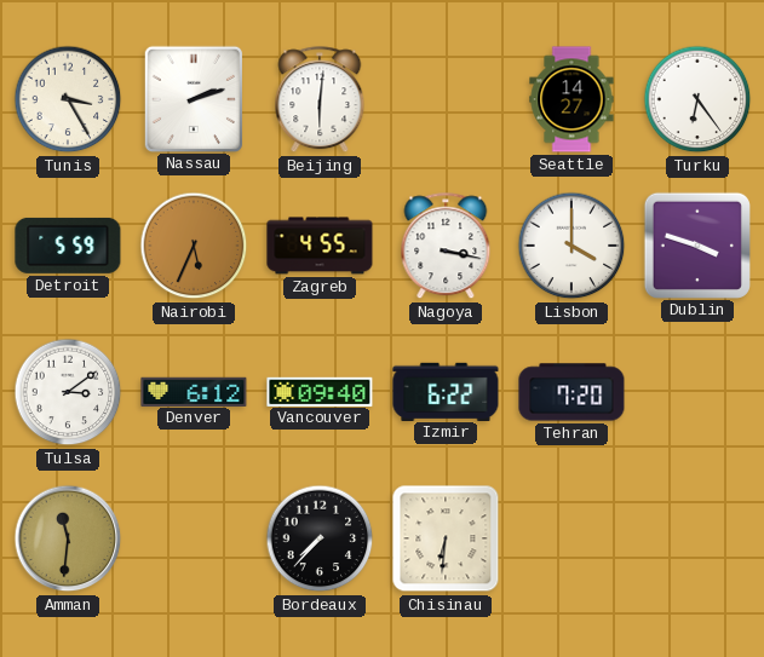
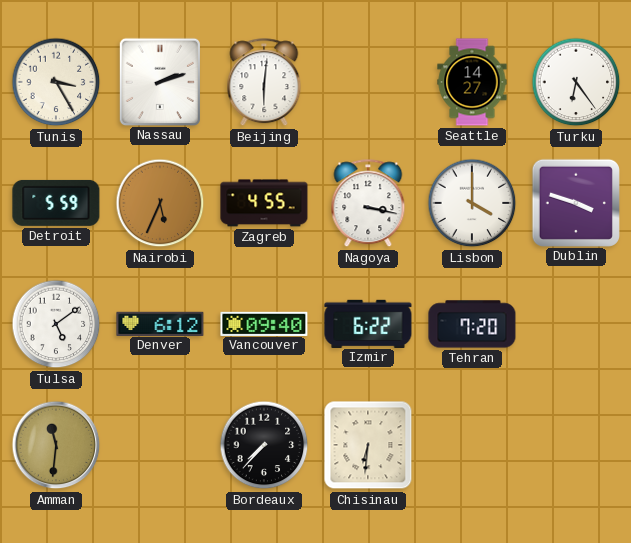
Tulsa: 3:09 -> 5:09 (56, 324)
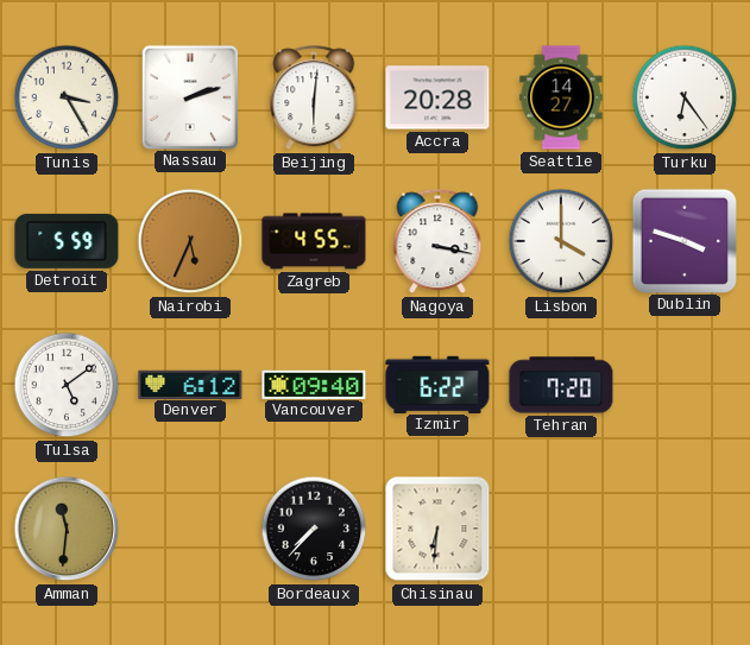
Accra: none -> 20:28 (437, 97)
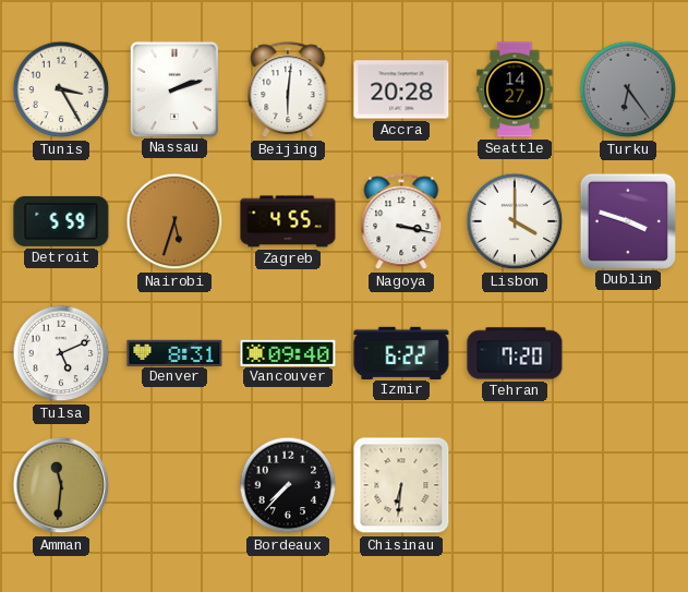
Turku dial: white -> grey (628, 89)
Nairobi: 5:34 -> 5:33 (174, 221)
Tulsa: 5:09 -> 5:11 (61, 353)
Denver: 6:12 -> 8:31 (174, 352)
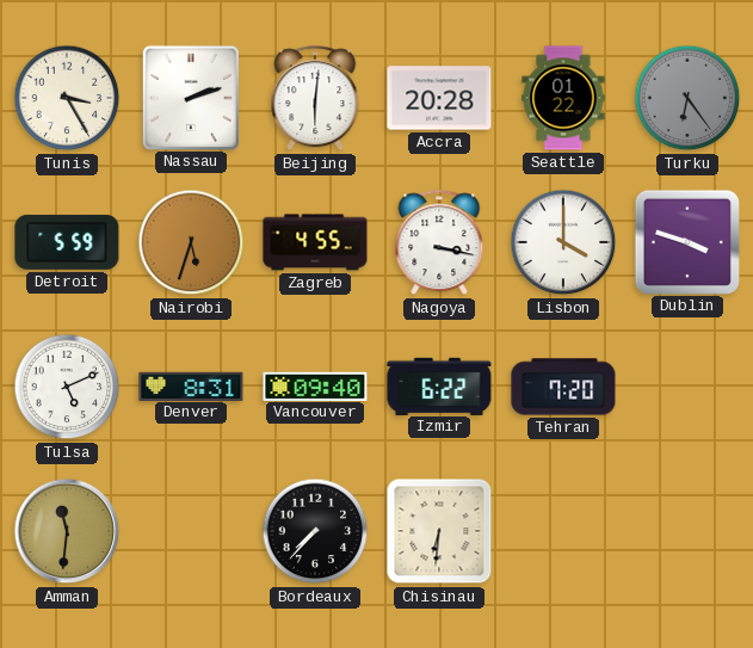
Seattle: 14:27 -> 01:22 (563, 98)
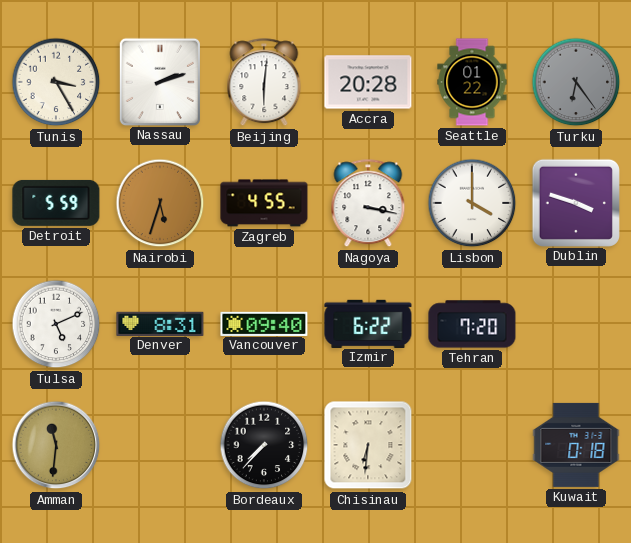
Kuwait: none -> 0:18 (576, 445)
